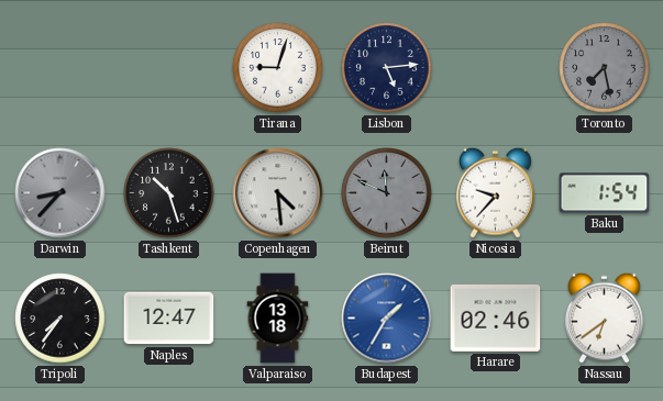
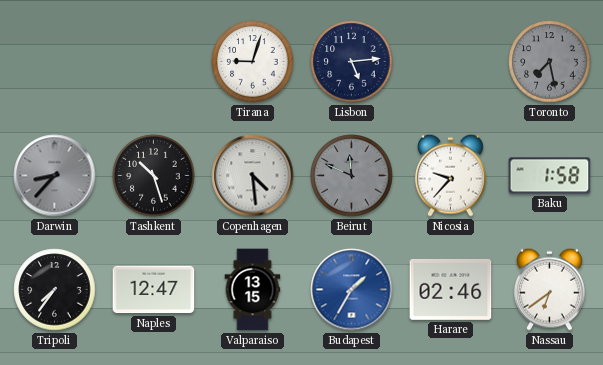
Baku: 1:54 -> 1:58 (550, 176)
Valparaiso: 13:18 -> 13:15 (253, 290)
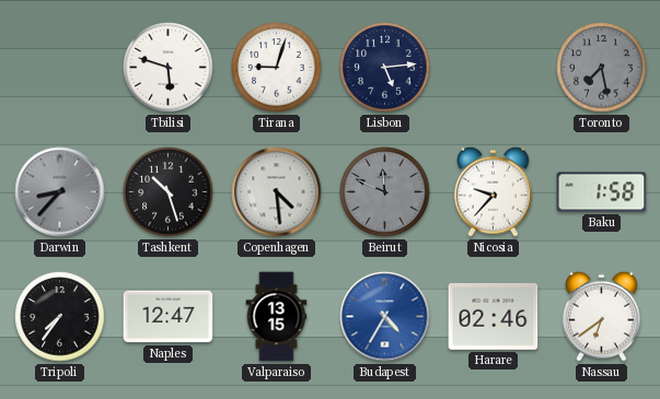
Tbilisi: none -> 5:48 (169, 68)
Budapest: 1:35 -> 4:35 (385, 317)
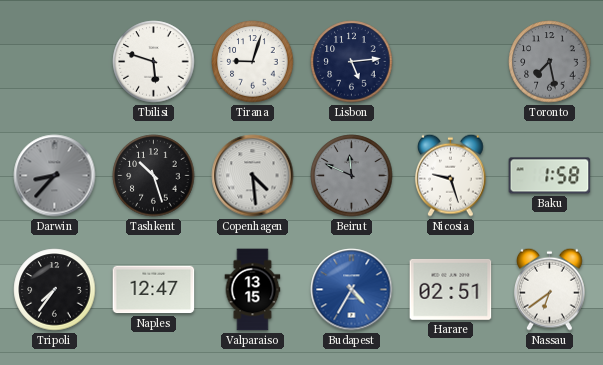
Nicosia: 9:37 -> 9:27 (450, 175)
Harare: 02:46 -> 02:51 (451, 289)
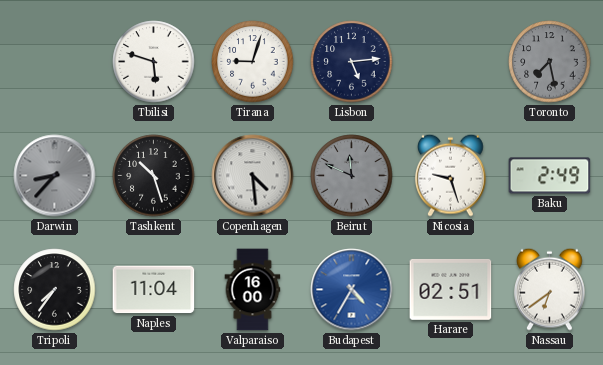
Baku: 1:58 -> 2:49 (550, 176)
Naples: 12:47 -> 11:04 (154, 290)
Valparaiso: 13:15 -> 16:00 (253, 290)
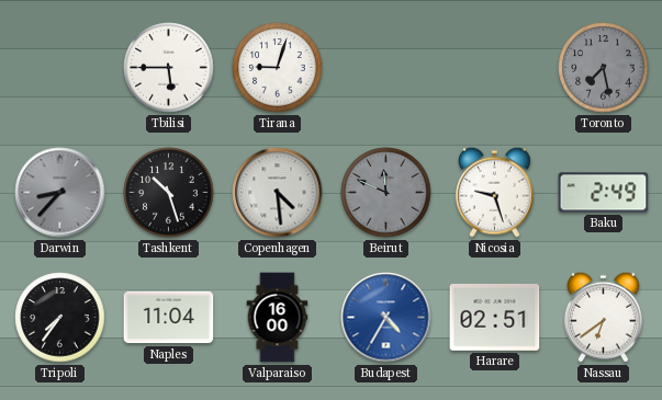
Tbilisi: 5:48 -> 5:45 (169, 68)
Lisbon: 5:14 -> none (352, 62)
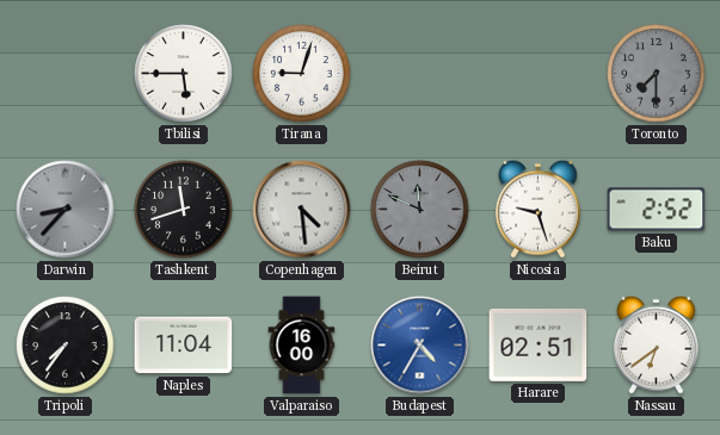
Toronto: 7:28 -> 7:30 (657, 74)
Tashkent: 10:27 -> 11:42 (184, 210)
Baku: 2:49 -> 2:52 (657, 210)
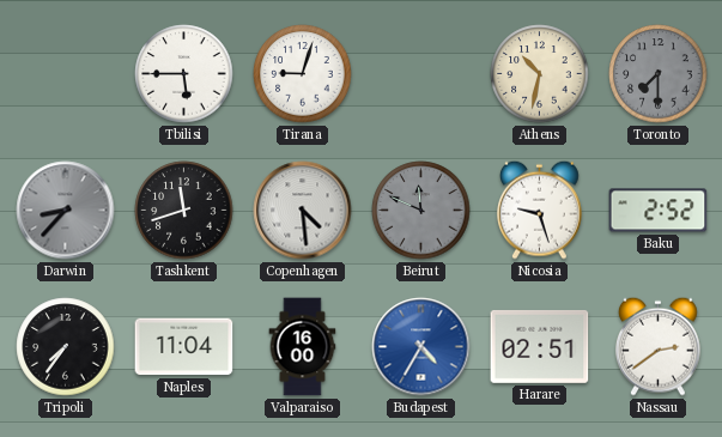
Athens: none -> 10:32 (540, 74)
Nassau: 6:39 -> 2:39 (657, 346)
